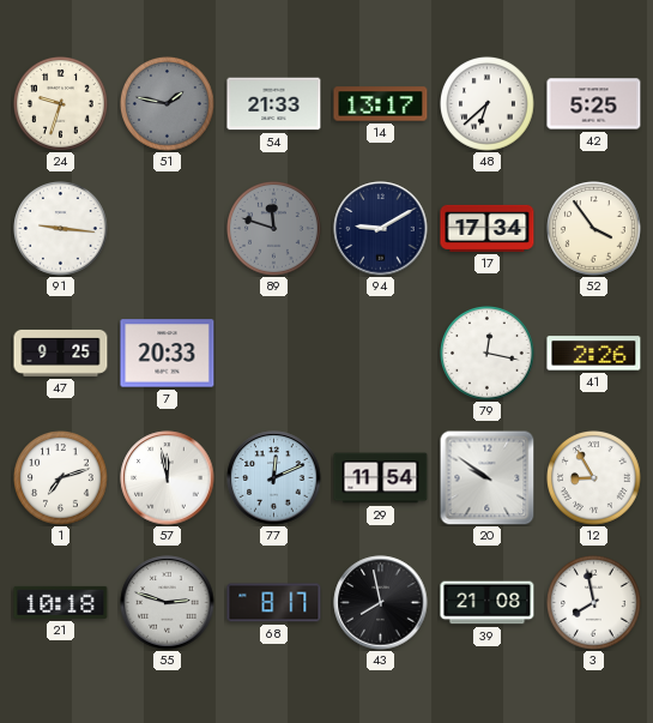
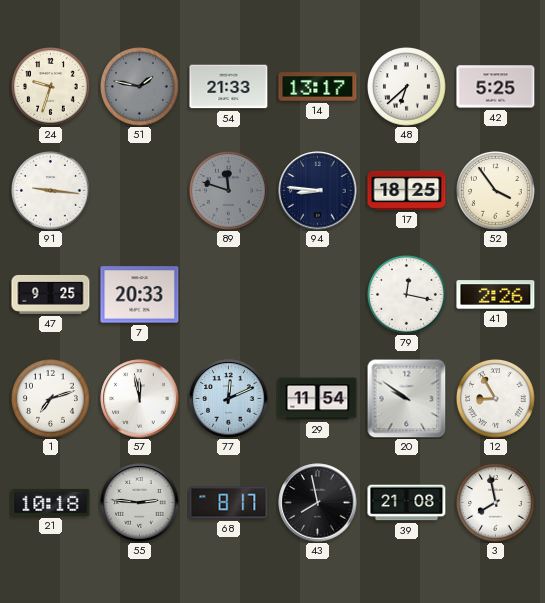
94: 9:10 -> 8:46 (318, 191)
17: 17:34 -> 18:25 (407, 190)
55: 2:48 -> 2:46 (140, 503)
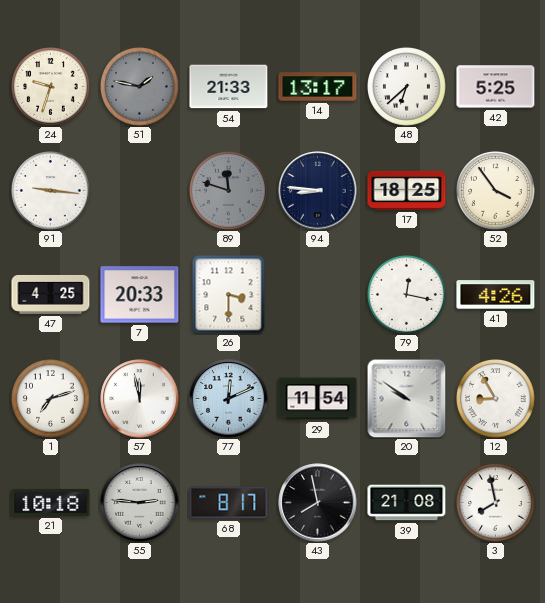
47: 9:25 -> 4:25 (51, 294)
26: none -> 3:30 (229, 295)
41: 2:26 -> 4:26 (496, 295)
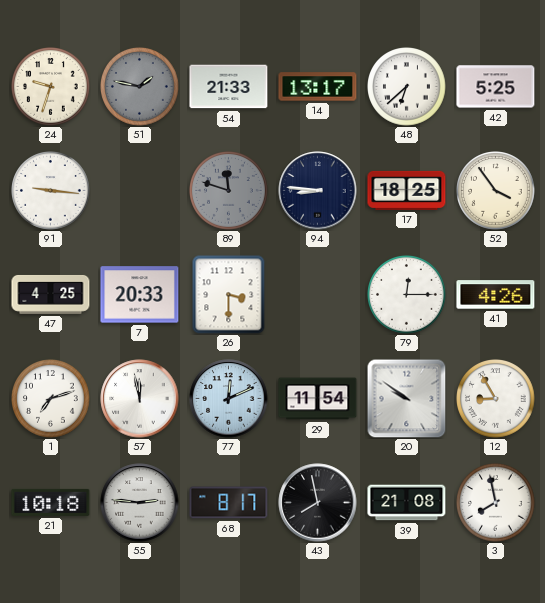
79: 12:17 -> 12:15 (407, 295)
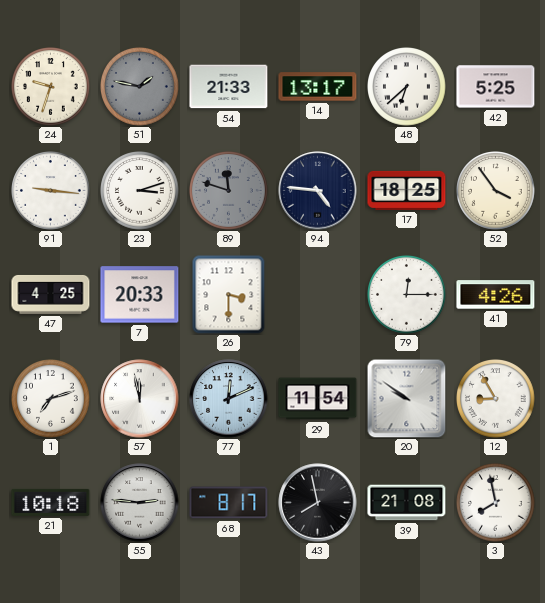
23: none -> 3:12 (140, 191)
94: 8:46 -> 4:46 (318, 191)
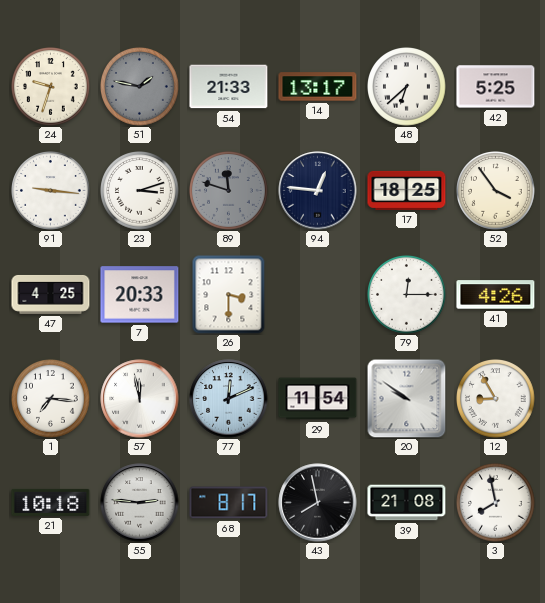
94: 4:46 -> 12:46 (318, 191)
1: 7:12 -> 7:16 (51, 399)
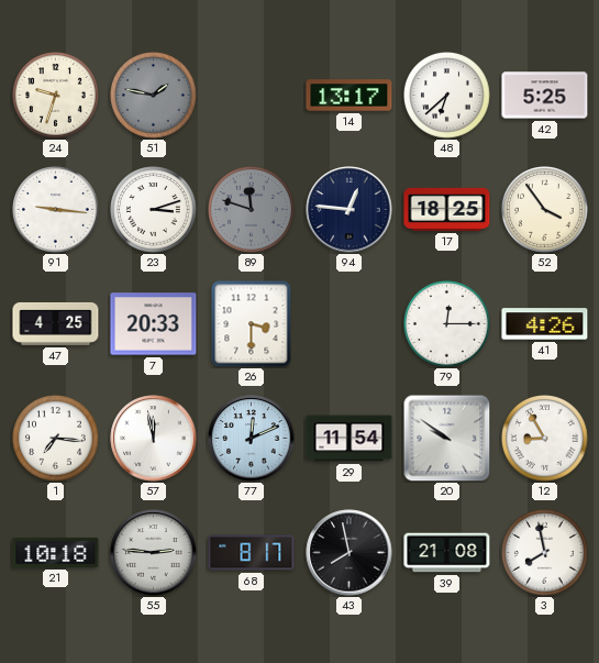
54: 21:33 -> none (229, 87)
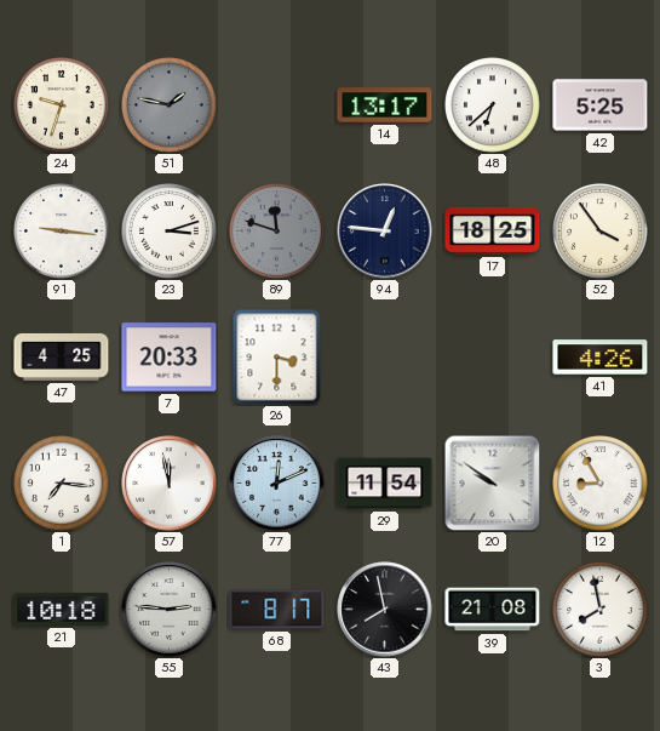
79: 12:15 -> none (447, 324)
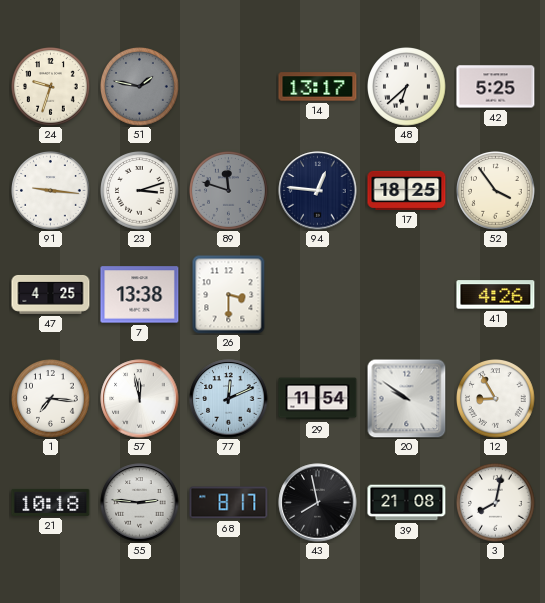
7: 20:33 -> 13:38 (140, 295)
3: 7:58 -> 8:02 (496, 503)
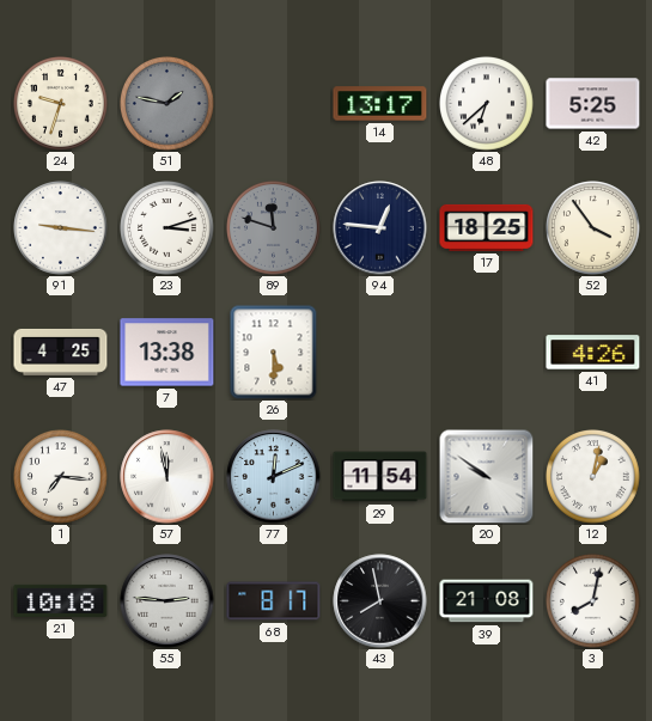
26: 3:30 -> 5:30 (274, 353)
12: 8:55 -> 1:02 (593, 477)
